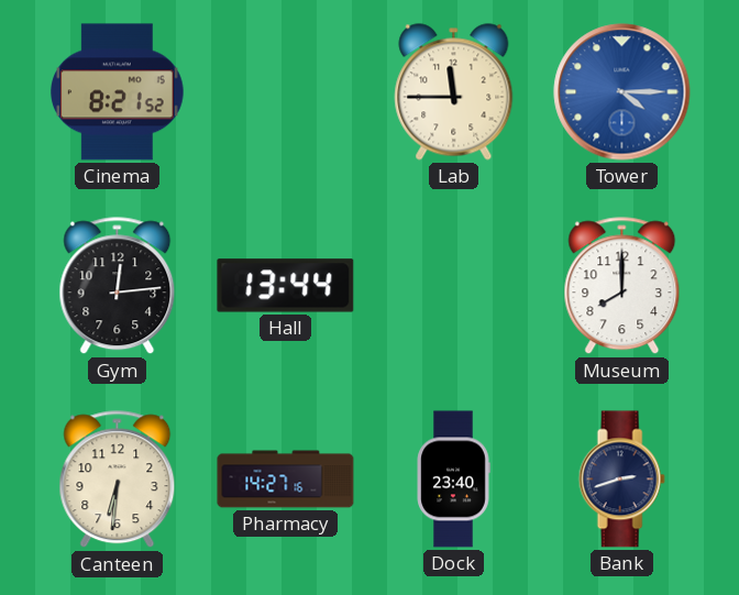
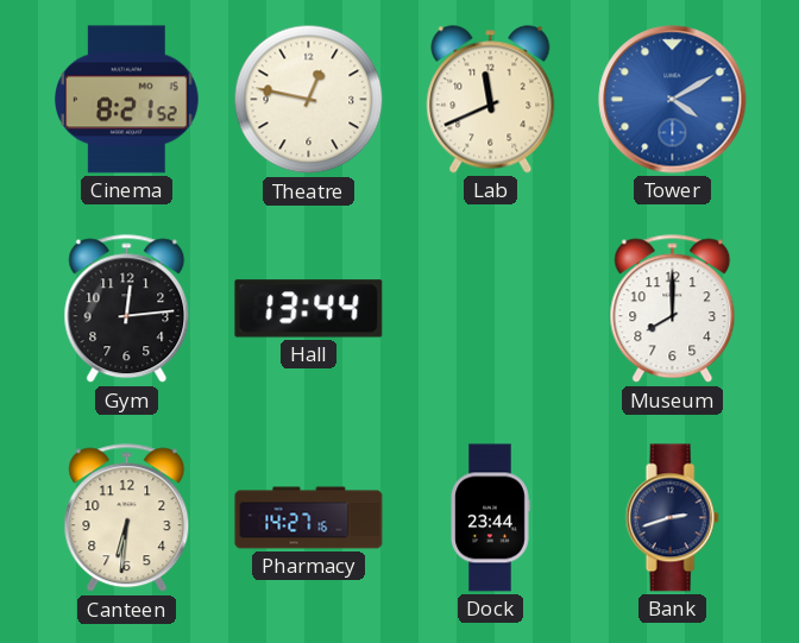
Theatre: none -> 12:47 (309, 100)
Lab: 11:45 -> 11:41 (491, 100)
Tower: 4:15 -> 4:10 (673, 100)
Dock: 23:40 -> 23:44 (490, 518)
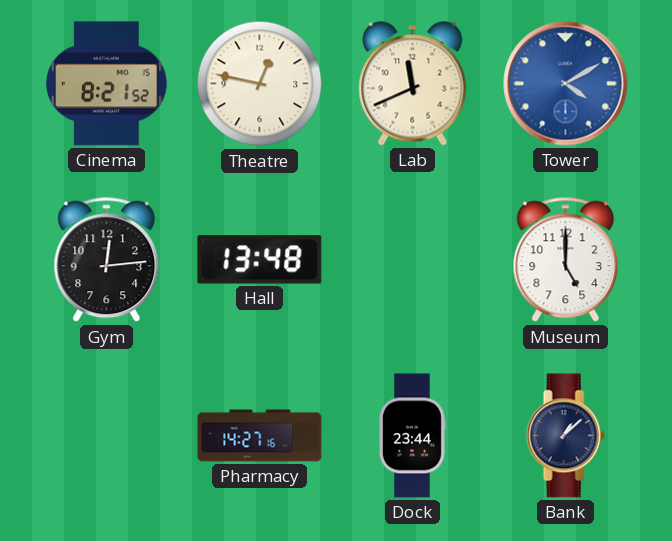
Hall: 13:44 -> 13:48 (260, 260)
Museum: 8:00 -> 5:00 (566, 260)
Canteen: 6:31 -> none (127, 518)
Bank: 2:42 -> 1:08 (565, 436)
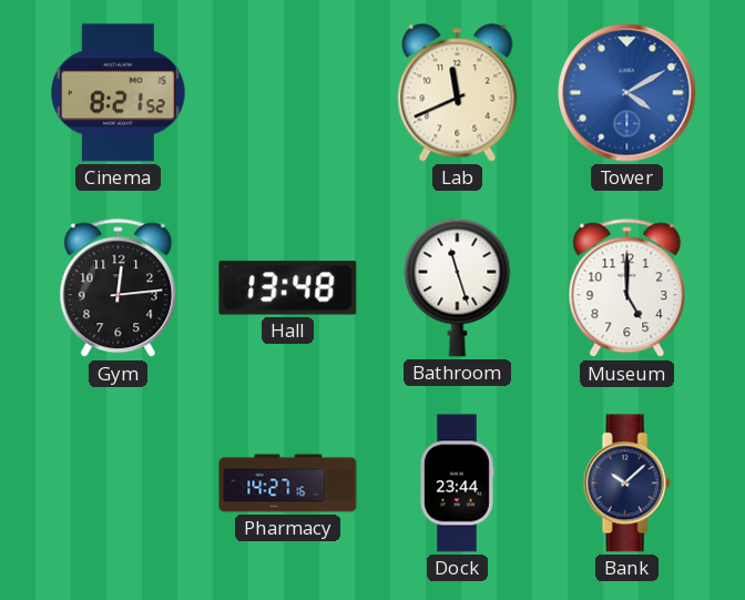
Theatre: 12:47 -> none (260, 84)
Bathroom: none -> 11:27 (458, 287)
Bank: 1:08 -> 10:08 (626, 484)
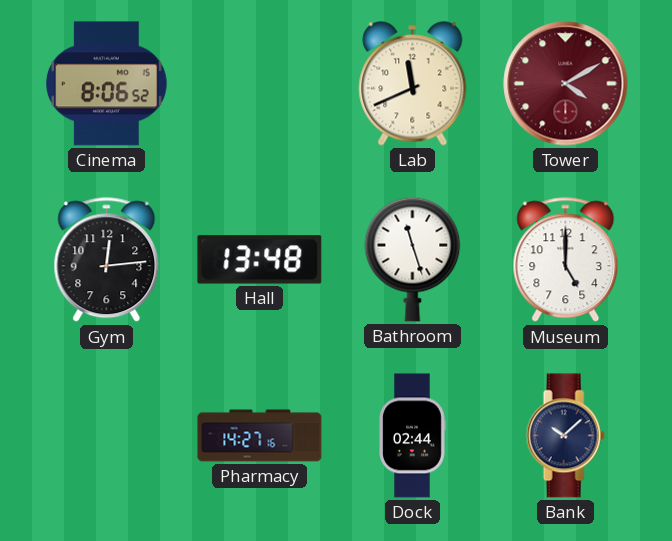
Cinema: 8:21 -> 8:06 (107, 84)
Tower dial: blue -> burgundy (566, 84)
Dock: 23:44 -> 02:44 (412, 436)
